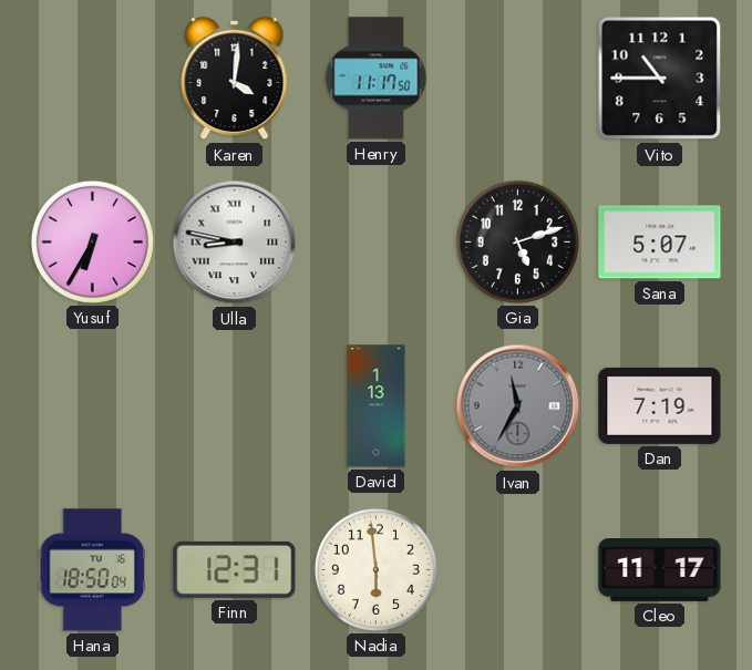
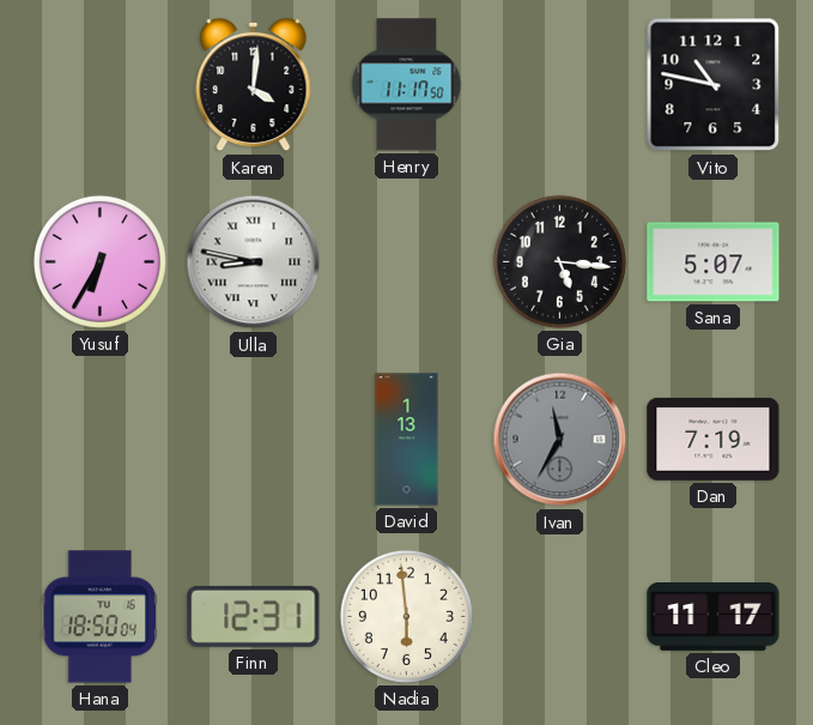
Vito: 10:45 -> 10:47 (714, 85)
Gia: 5:12 -> 5:16 (559, 261)
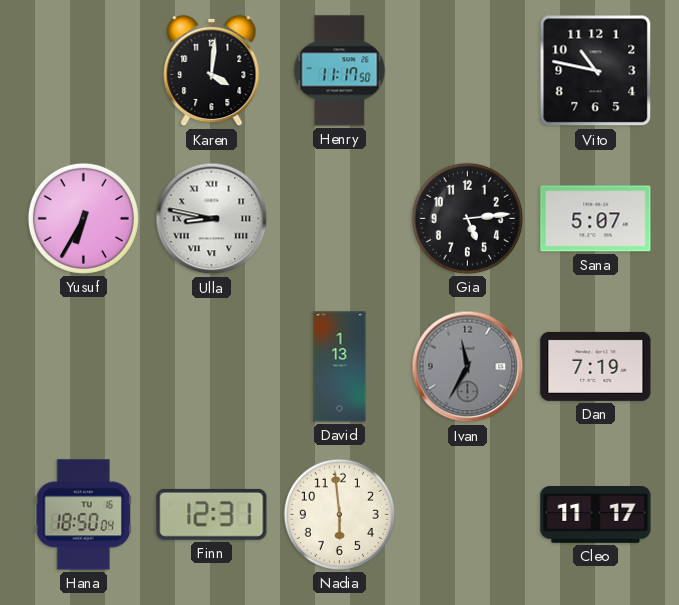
Gia: 5:16 -> 5:14 (467, 218)
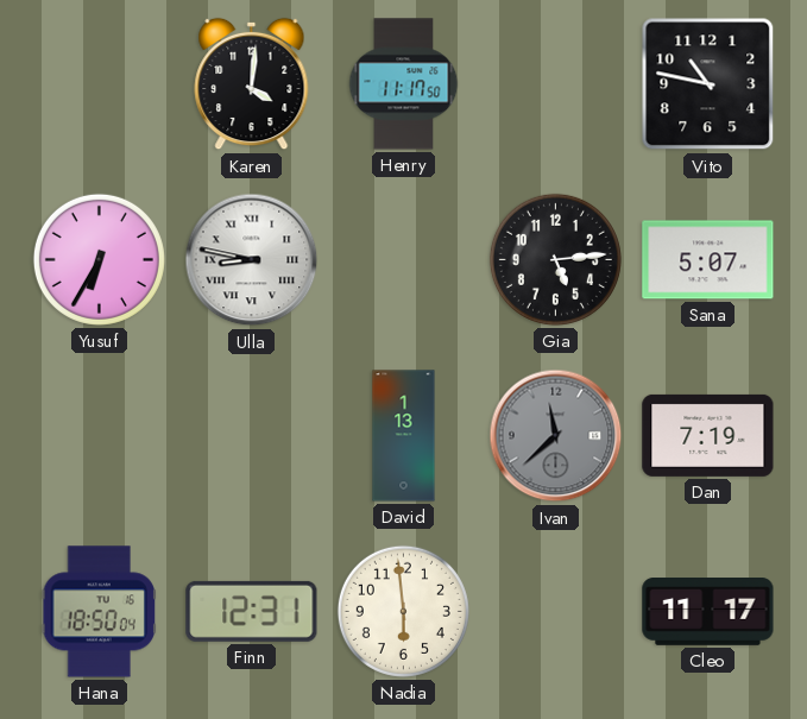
Ivan: 11:35 -> 11:38 (556, 436)
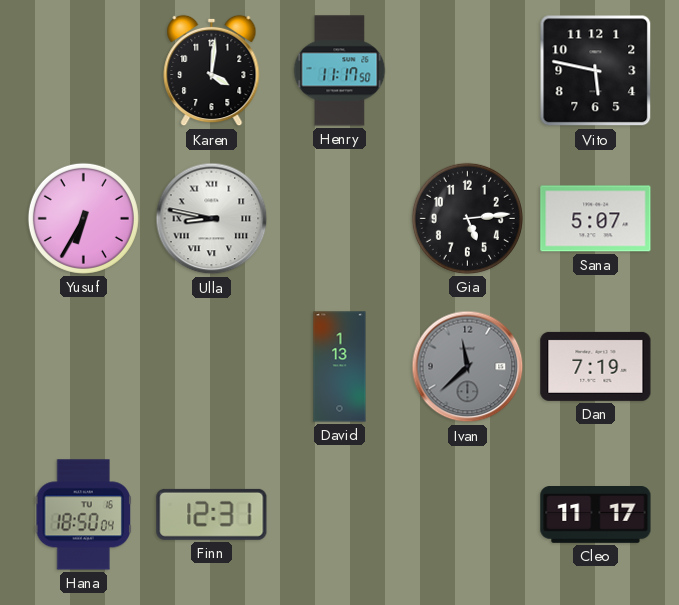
Vito: 10:47 -> 5:47 (596, 71)
Nadia: 5:59 -> none (403, 611)
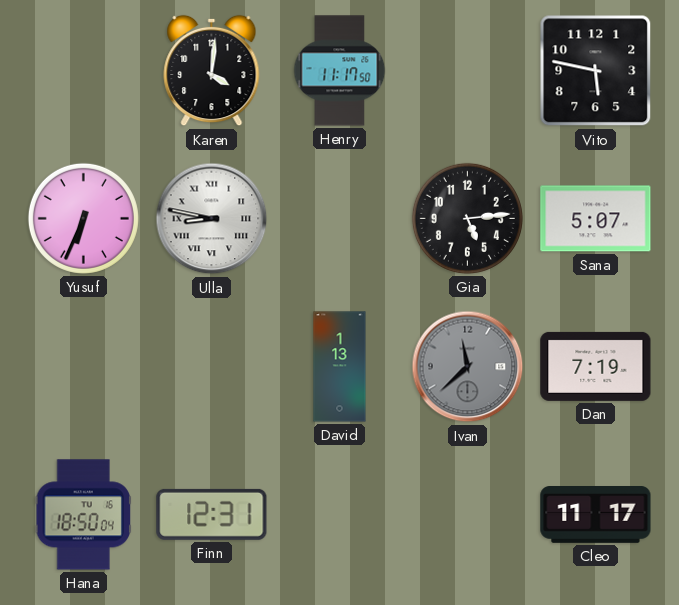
Yusuf: 6:35 -> 6:34 (83, 218)
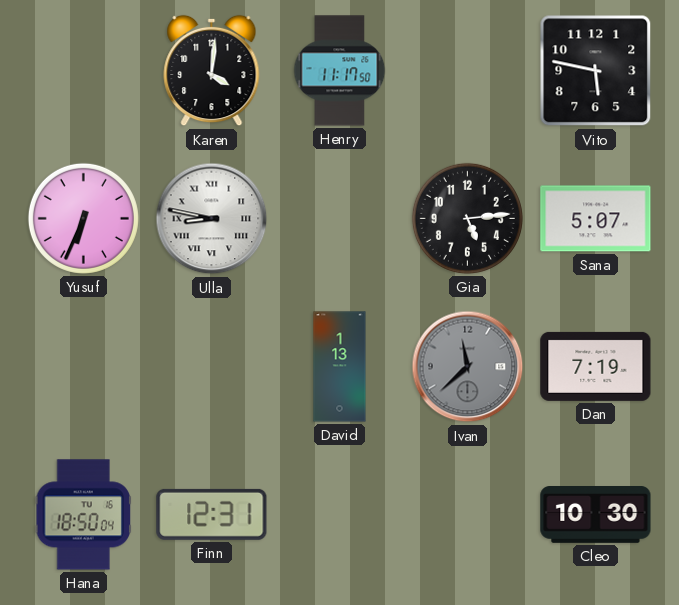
Cleo: 11:17 -> 10:30 (596, 515)
